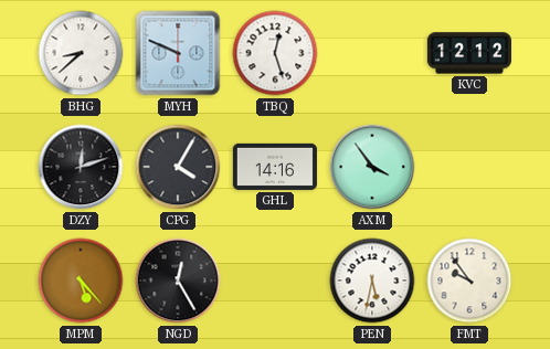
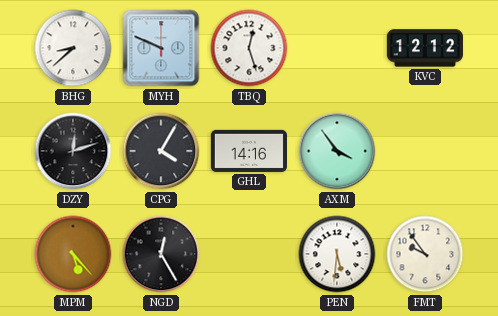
PEN: 5:32 -> 5:31 (337, 254)
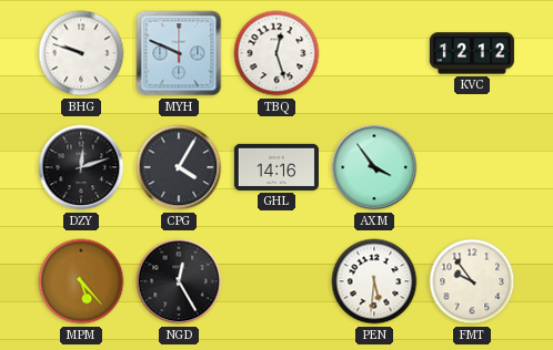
BHG: 8:38 -> 9:48 (81, 53)
